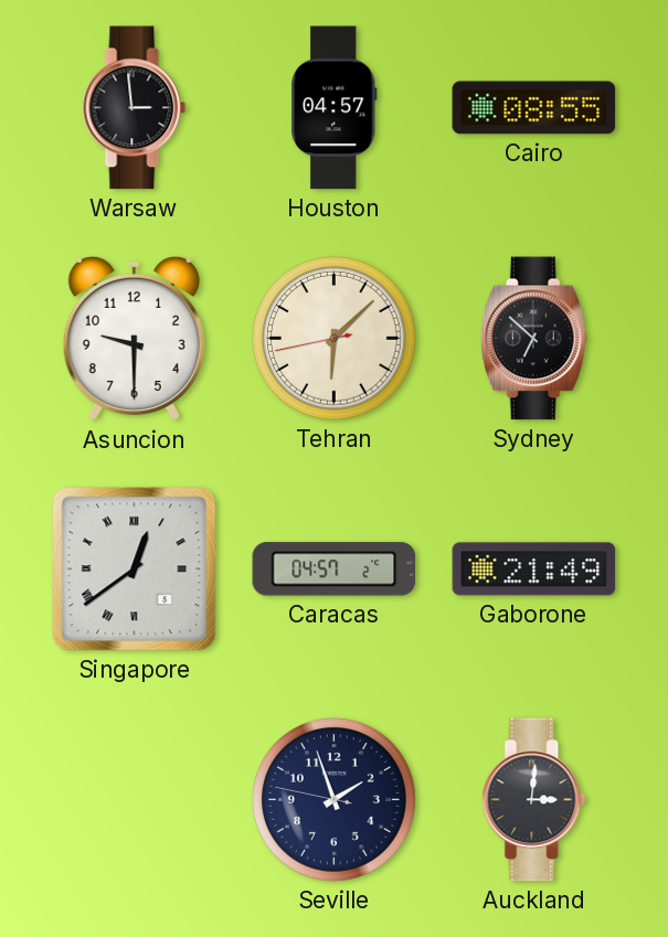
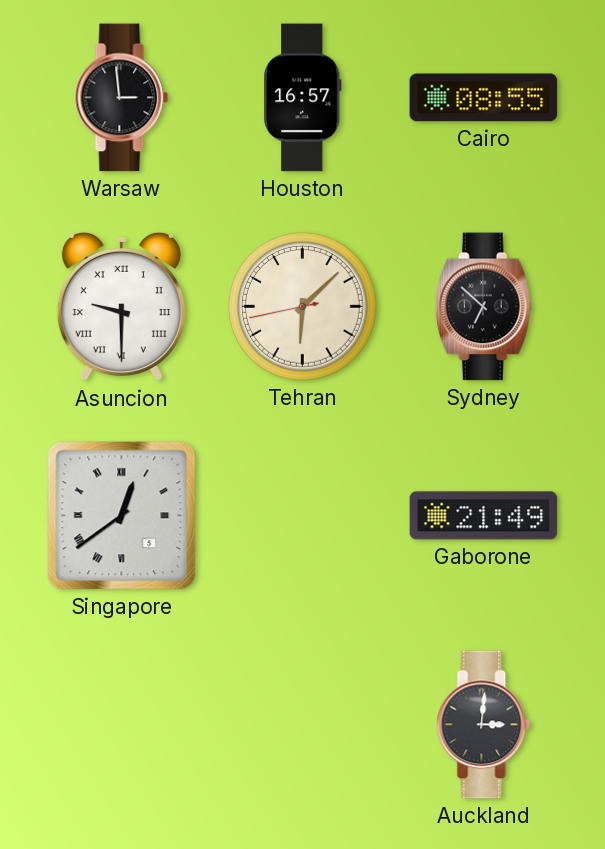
Houston: 04:57 -> 16:57 (303, 98)
Asuncion numerals: Arabic -> Roman (121, 307)
Caracas: 04:57 -> none (335, 569)
Seville: 1:56 -> none (333, 799)
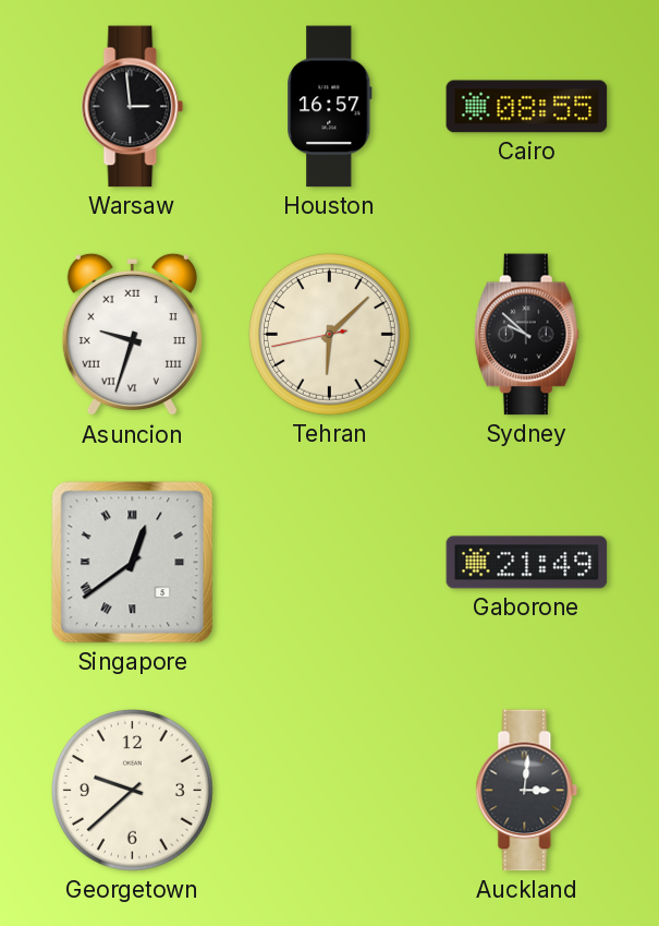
Asuncion: 9:30 -> 9:33 (132, 335)
Sydney: 6:52 -> 9:52 (526, 335)
Georgetown: none -> 9:38 (132, 790)
